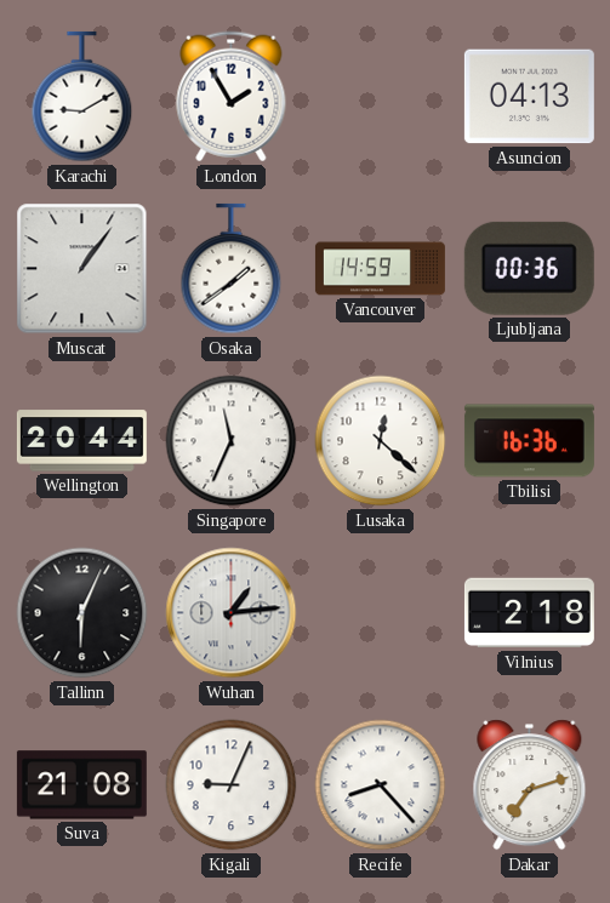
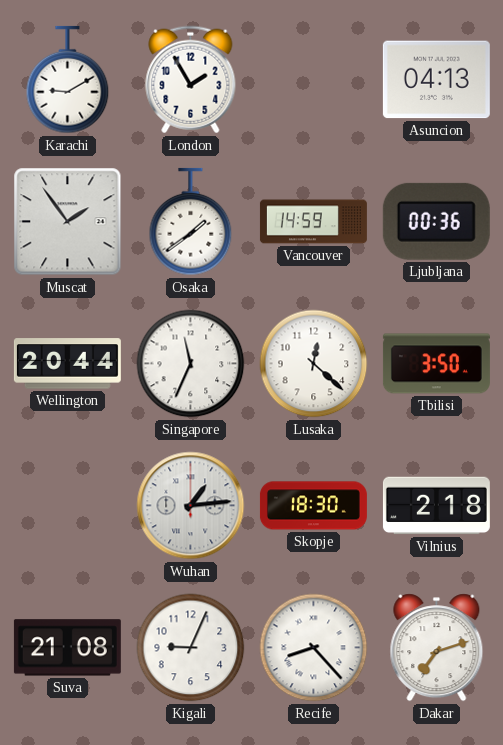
Muscat: 1:06 -> 1:54 (68, 222)
Tbilisi: 16:36 -> 3:50 (436, 364)
Tallinn: 6:04 -> none (82, 613)
Skopje: none -> 18:30 (313, 506)
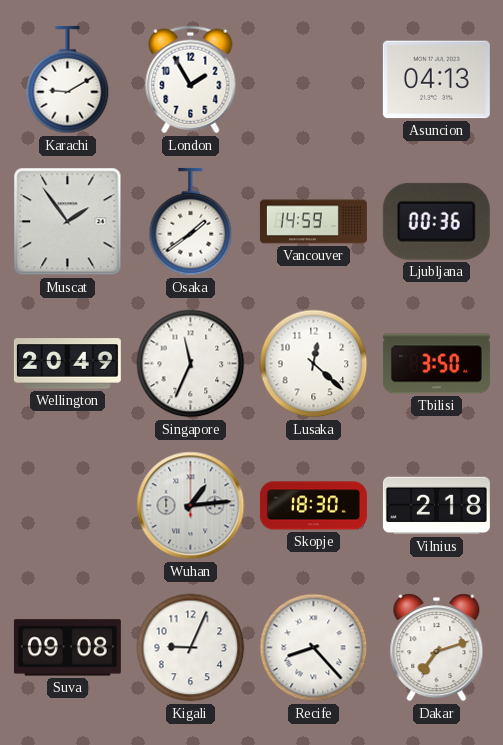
Wellington: 20:44 -> 20:49 (67, 364)
Suva: 21:08 -> 09:08 (67, 648)
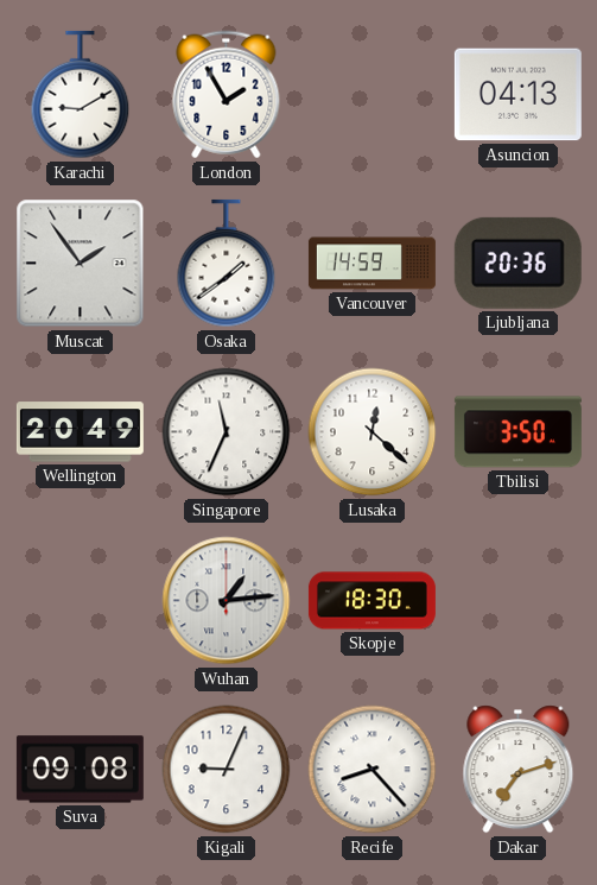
Ljubljana: 00:36 -> 20:36 (517, 263)
Vilnius: 2:18 -> none (436, 506)
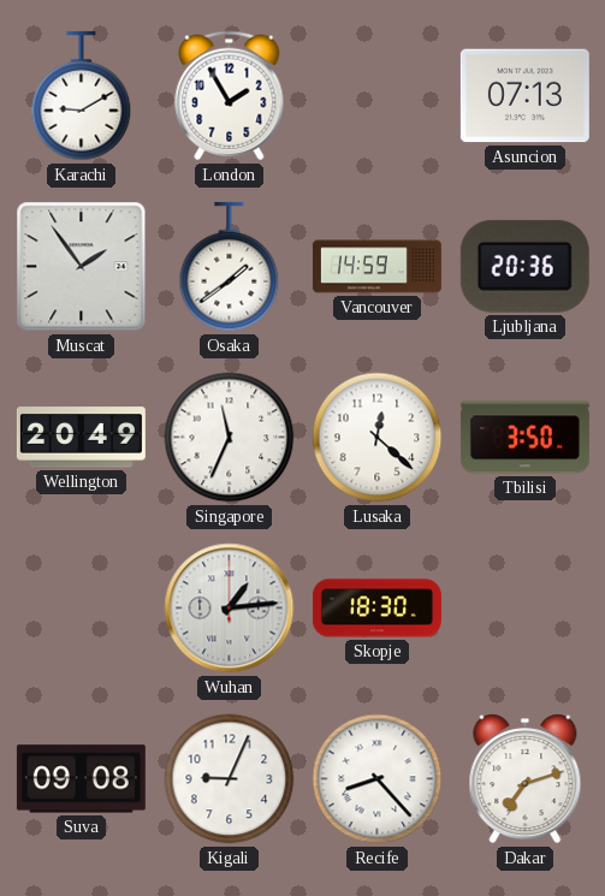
Asuncion: 04:13 -> 07:13 (524, 96)
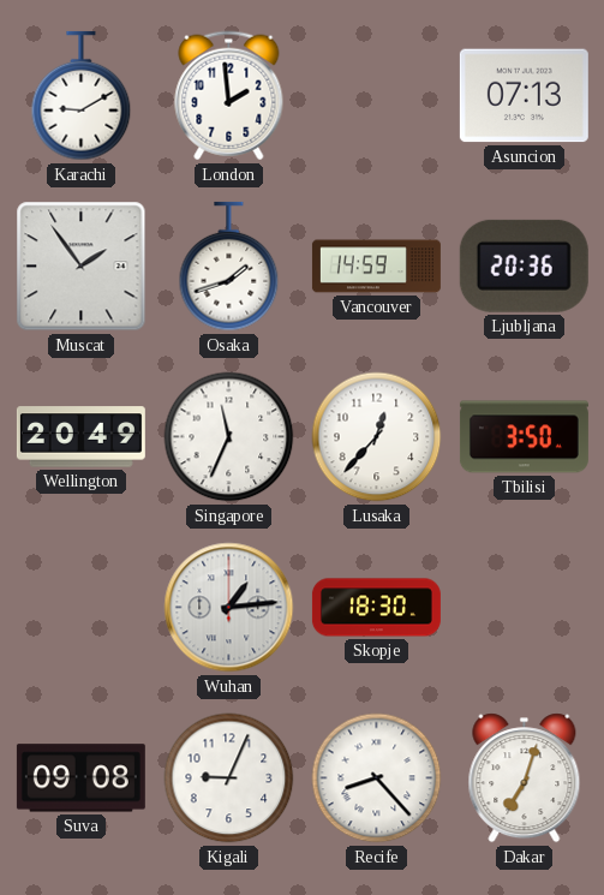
London: 1:55 -> 1:59 (229, 96)
Osaka: 1:39 -> 1:42 (229, 267)
Lusaka: 12:22 -> 12:37 (377, 437)
Dakar: 7:12 -> 7:03 (525, 778)
